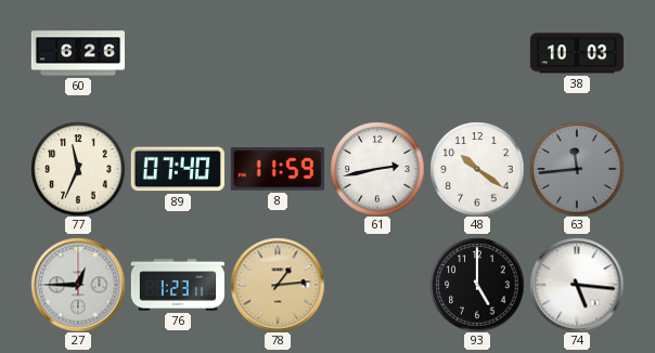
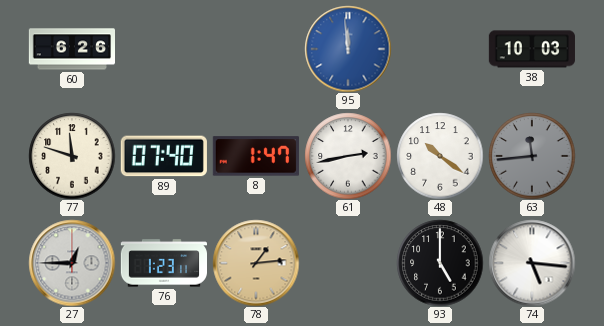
95: none -> 11:59 (348, 49)
77: 11:34 -> 11:48 (72, 156)
8: 11:59 -> 1:47 (256, 156)
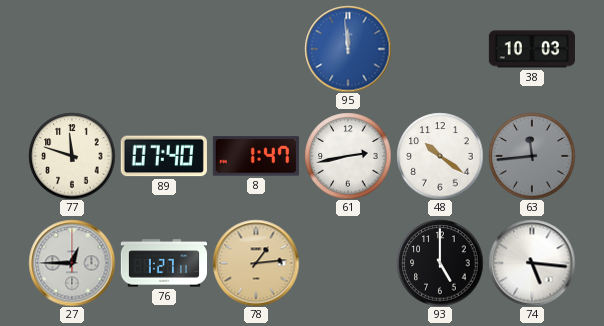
60: 6:26 -> none (71, 49)
76: 1:23 -> 1:27 (163, 263)
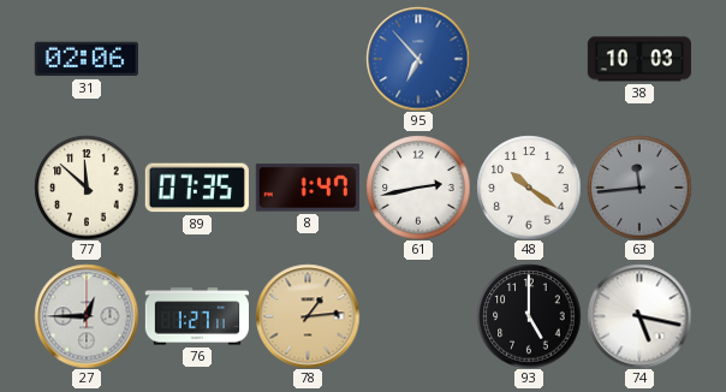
31: none -> 02:06 (87, 59)
95: 11:59 -> 6:53 (418, 59)
77: 11:48 -> 11:52 (87, 188)
89: 07:40 -> 07:35 (197, 188)
74: 5:16 -> 5:17 (639, 316)
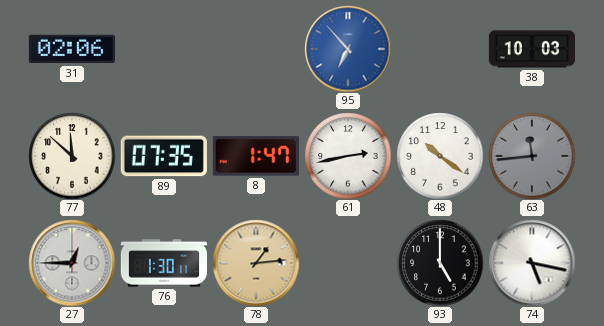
76: 1:27 -> 1:30 (163, 263)
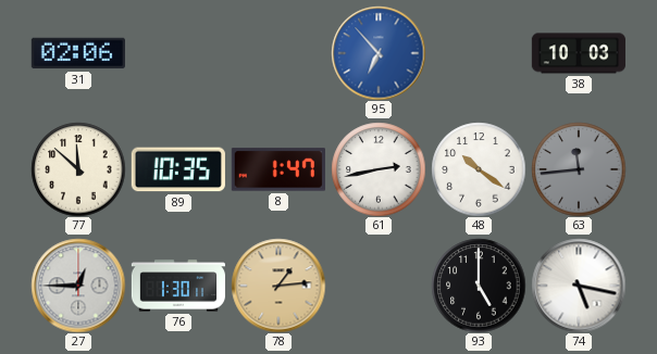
89: 07:35 -> 10:35 (178, 169)
